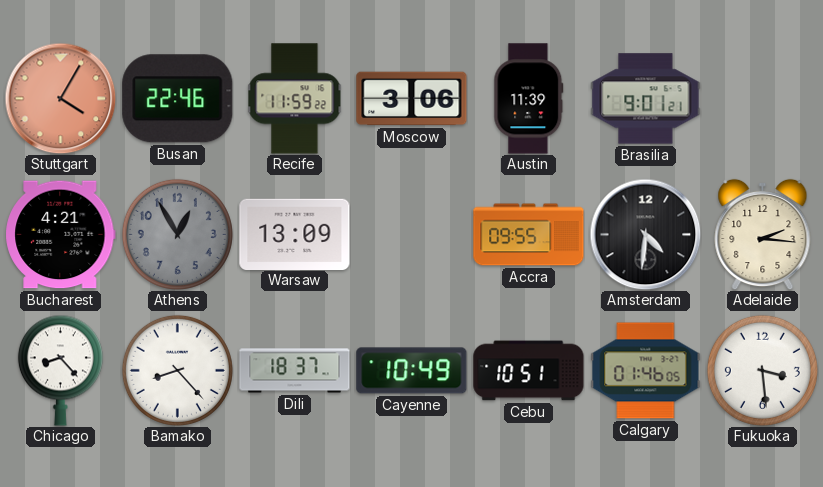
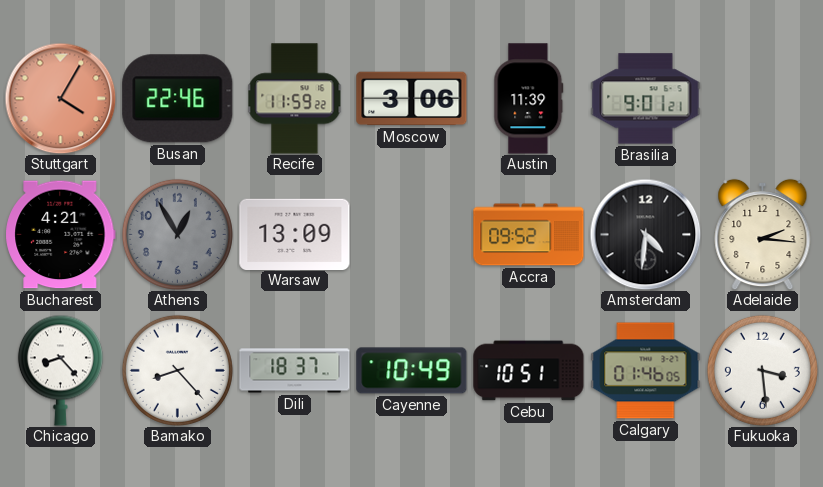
Accra: 09:55 -> 09:52 (529, 235)
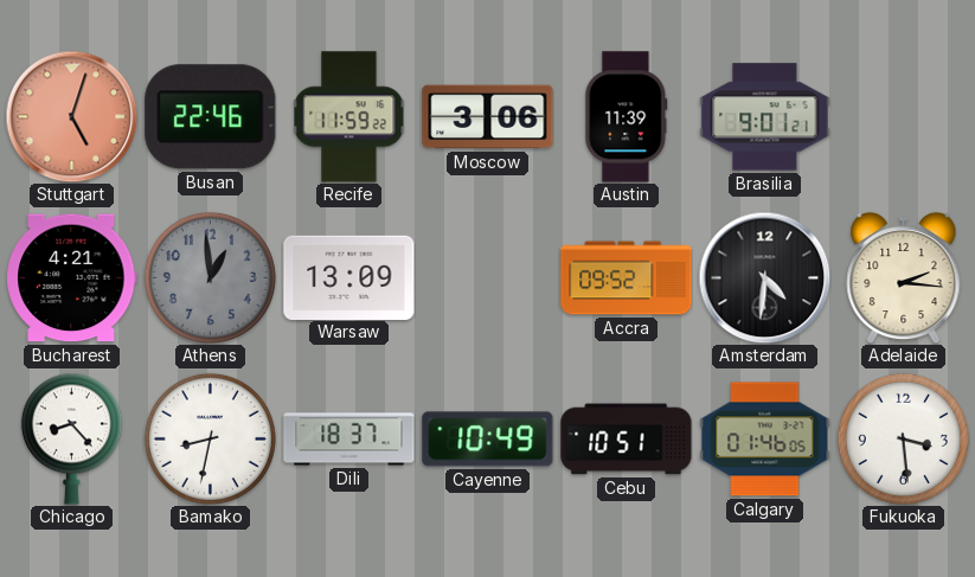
Stuttgart: 4:05 -> 5:03 (71, 116)
Athens: 12:55 -> 12:59 (210, 277)
Bamako: 8:23 -> 8:32 (210, 438)
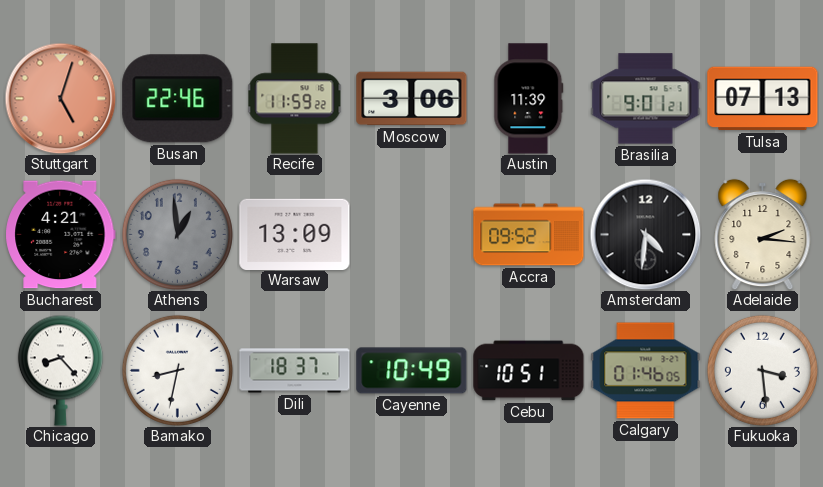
Tulsa: none -> 07:13 (763, 99)
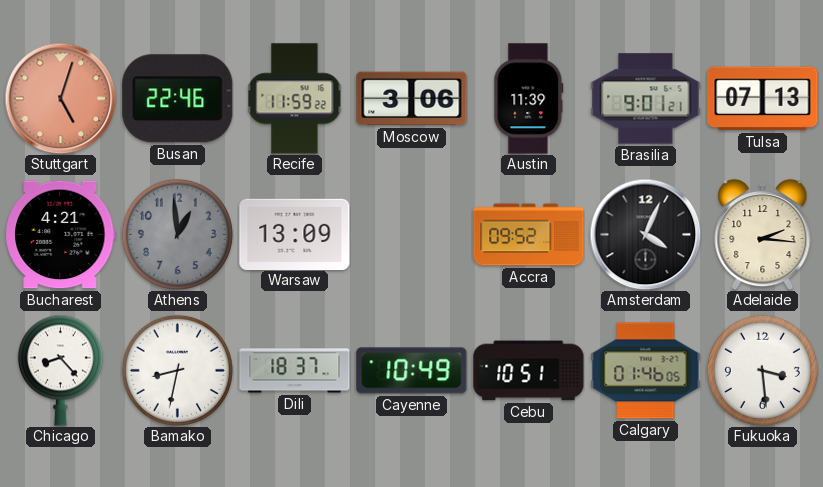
Amsterdam: 4:31 -> 4:04 (645, 234)
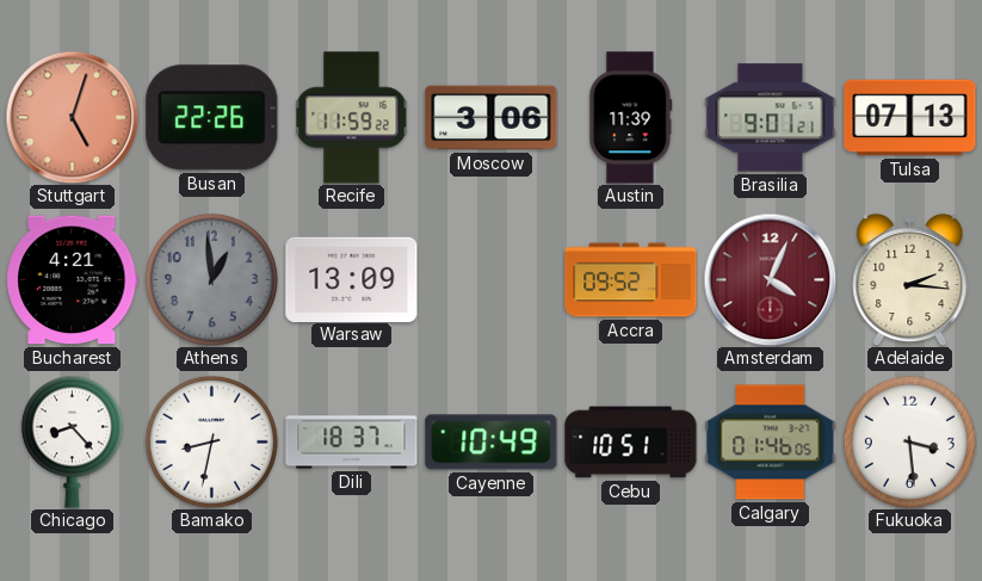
Busan: 22:46 -> 22:26 (212, 118)
Amsterdam dial: black -> burgundy (770, 279)
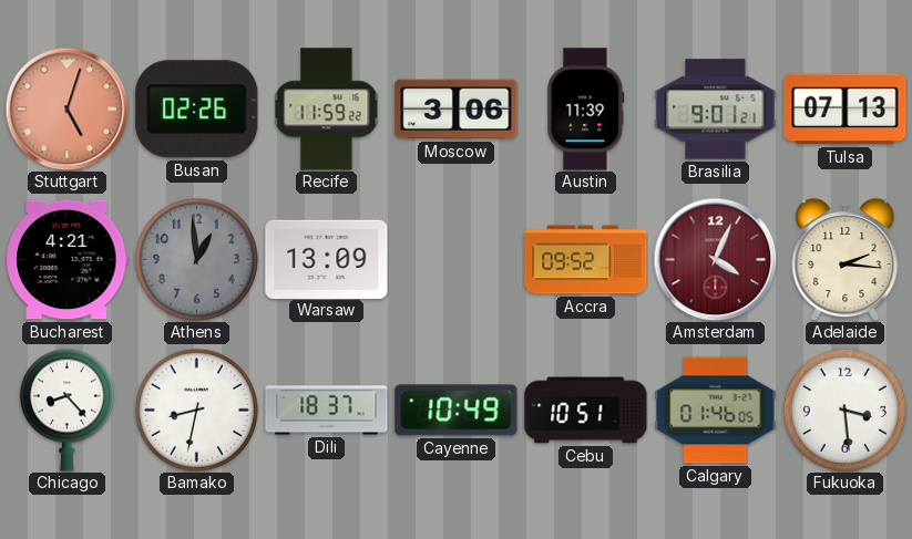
Busan: 22:26 -> 02:26 (197, 110)
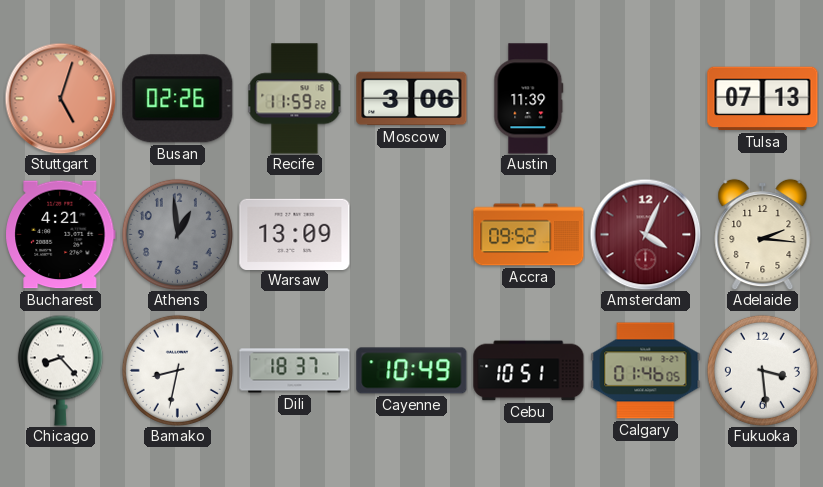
Brasilia: 9:01 -> none (716, 110)
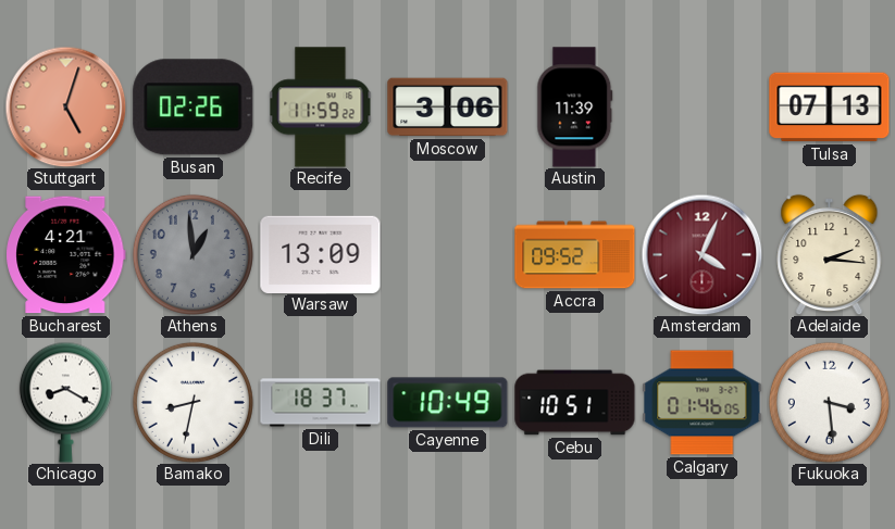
Chicago: 8:23 -> 8:20 (65, 402)
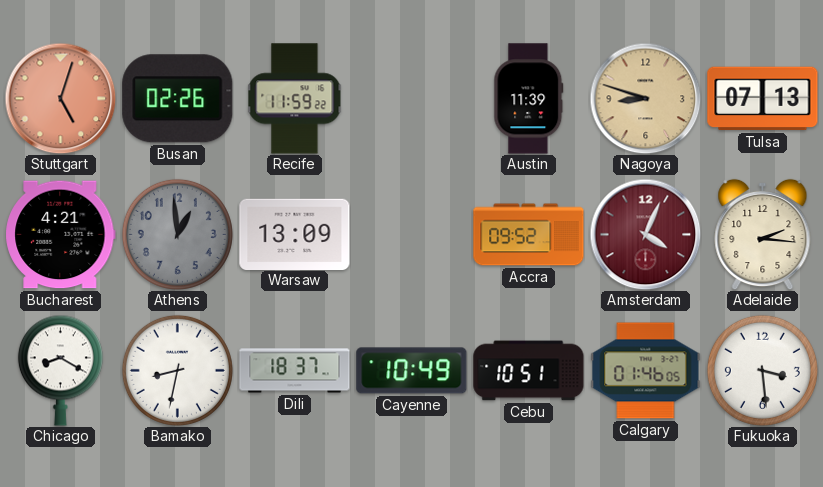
Moscow: 3:06 -> none (448, 108)
Nagoya: none -> 8:48 (645, 98)
